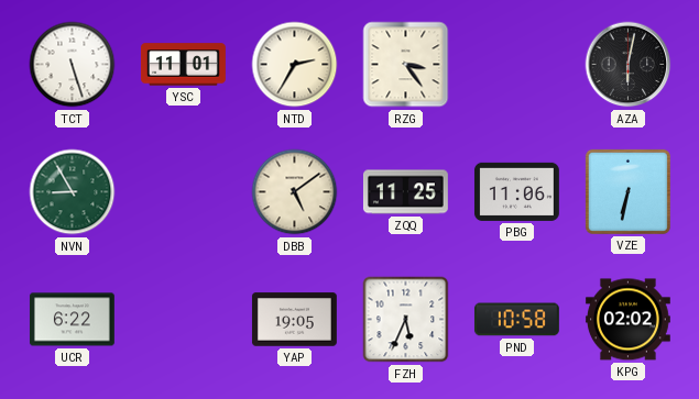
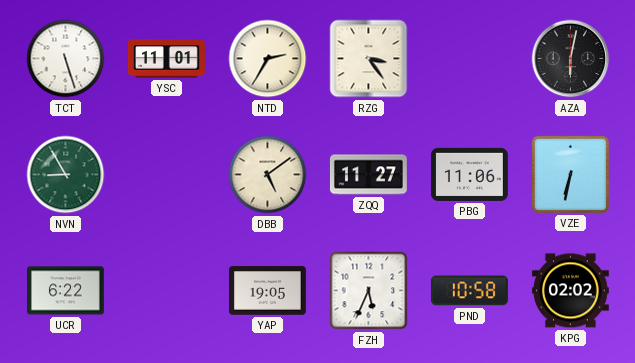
ZQQ: 11:25 -> 11:27 (368, 175)
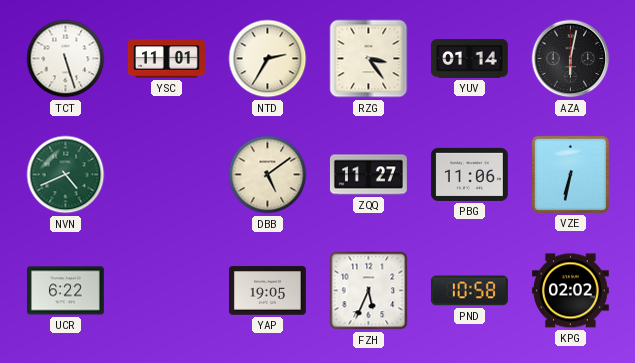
YUV: none -> 01:14 (469, 59)
NVN: 8:55 -> 4:41 (66, 175)
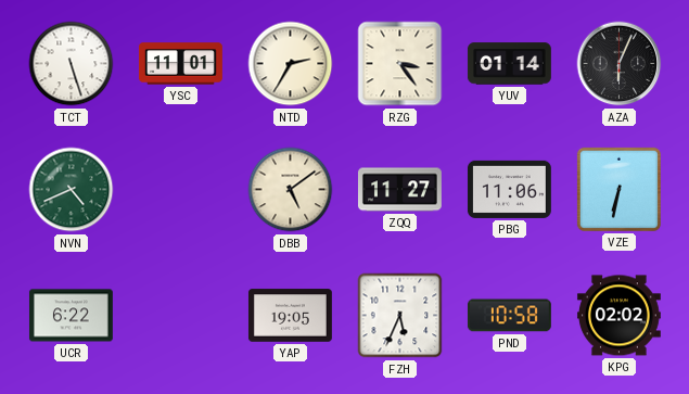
AZA: 6:02 -> 6:04 (620, 64)
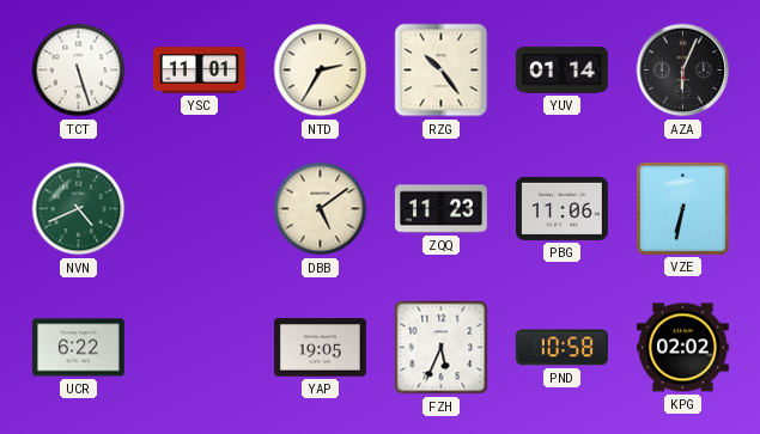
RZG: 3:24 -> 10:24 (442, 71)
ZQQ: 11:27 -> 11:23 (440, 209)
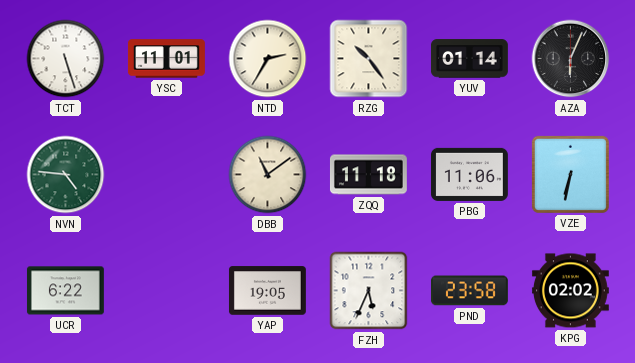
NVN: 4:41 -> 4:46 (66, 175)
DBB: 5:09 -> 11:09 (268, 175)
ZQQ: 11:23 -> 11:18 (368, 175)
PND: 10:58 -> 23:58 (469, 291)
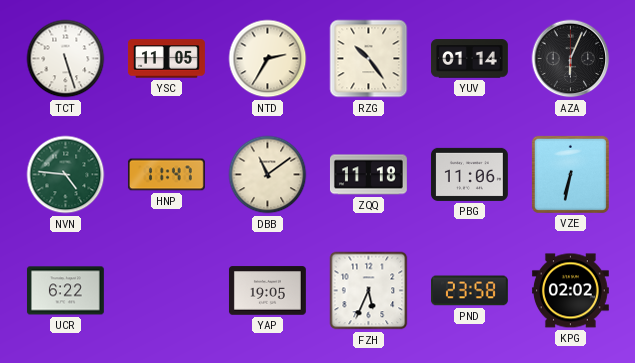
YSC: 11:01 -> 11:05 (167, 59)
HNP: none -> 11:47 (166, 175)
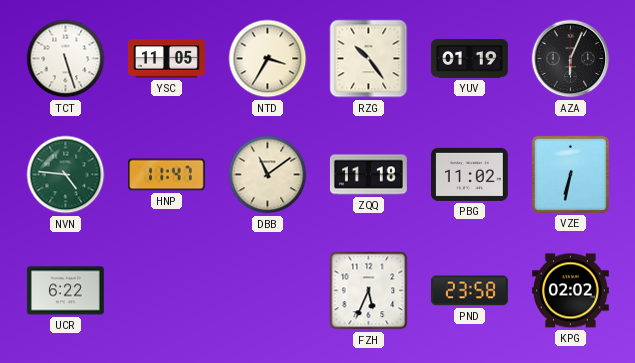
NTD: 2:35 -> 3:35 (268, 59)
YUV: 01:14 -> 01:19 (469, 59)
PBG: 11:06 -> 11:02 (469, 174)
YAP: 19:05 -> none (267, 291)
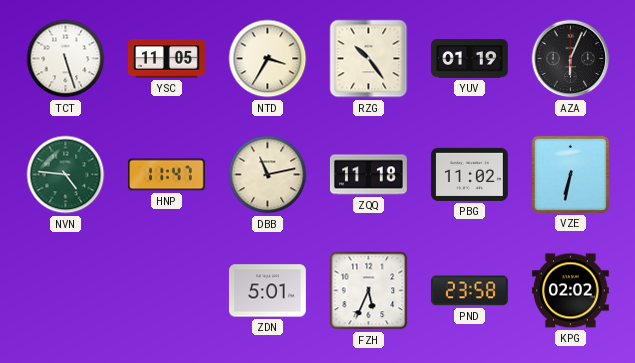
DBB: 11:09 -> 11:13 (268, 175)
UCR: 6:22 -> none (65, 291)
ZDN: none -> 5:01 (267, 291)
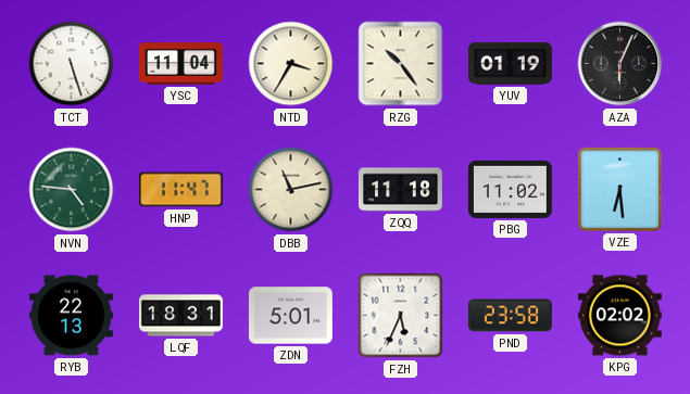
YSC: 11:05 -> 11:04 (181, 64)
VZE: 6:32 -> 6:29 (619, 189)
RYB: none -> 22:13 (71, 316)
LQF: none -> 18:31 (181, 316)
